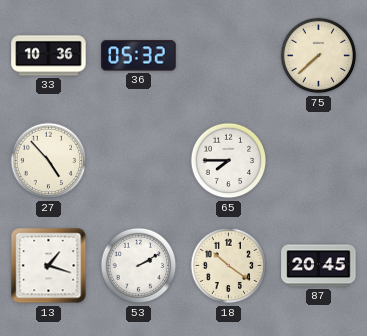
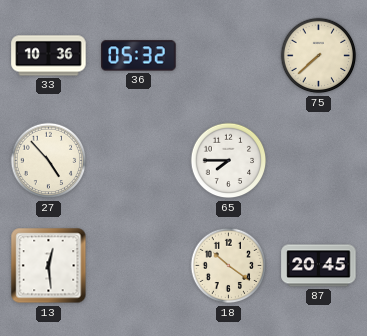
13: 1:18 -> 12:29 (49, 266)
53: 2:10 -> none (139, 266)
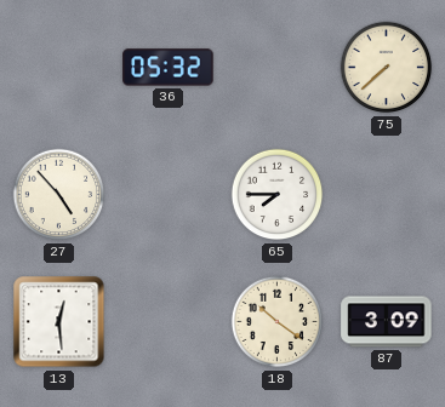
33: 10:36 -> none (49, 56)
87: 20:45 -> 3:09 (387, 322)
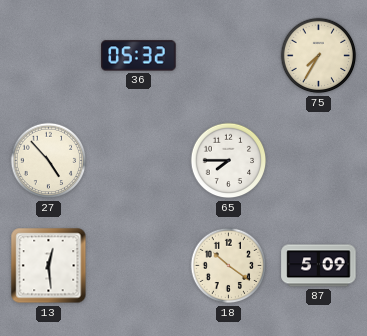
75: 7:38 -> 7:35 (319, 56)
87: 3:09 -> 5:09 (319, 266)
